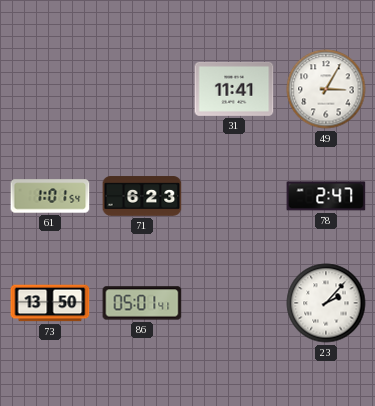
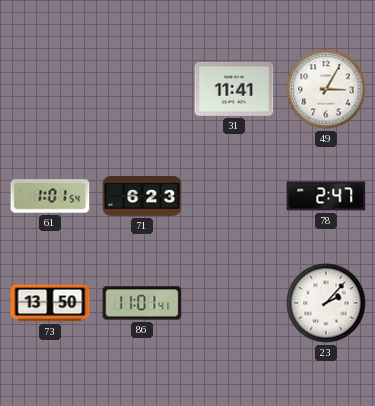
86: 05:01 -> 11:01 (142, 303)
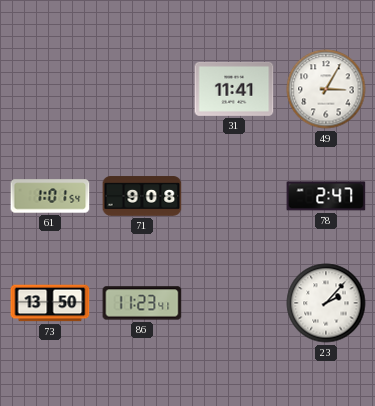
71: 6:23 -> 9:08 (142, 196)
86: 11:01 -> 11:23 (142, 303)
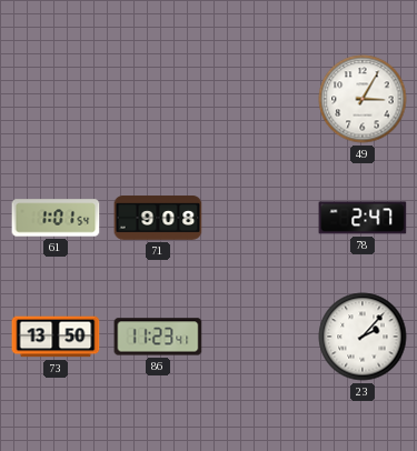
31: 11:41 -> none (234, 89)
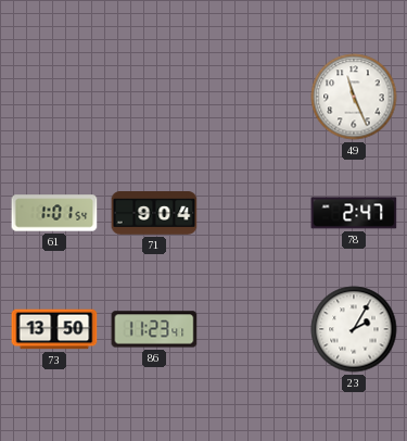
49: 3:05 -> 11:26 (354, 97)
71: 9:08 -> 9:04 (154, 213)
23: 2:07 -> 2:05 (354, 329)
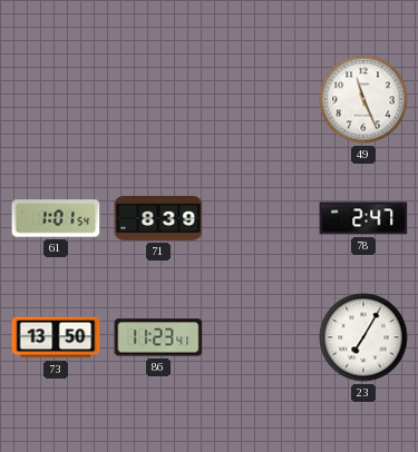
71: 9:04 -> 8:39 (158, 218)
23: 2:05 -> 7:05 (363, 337)
